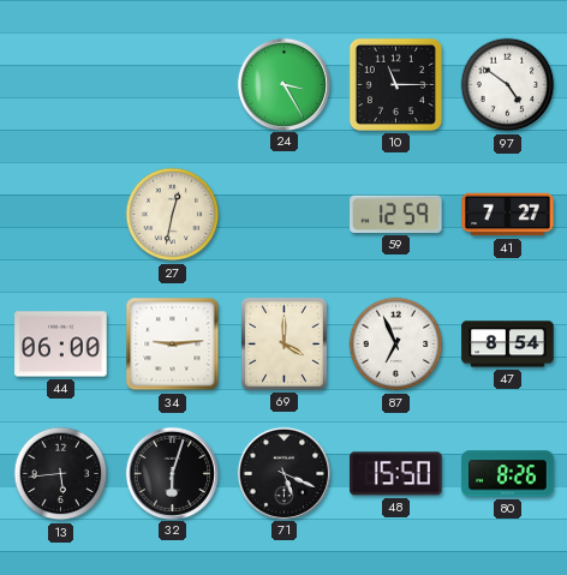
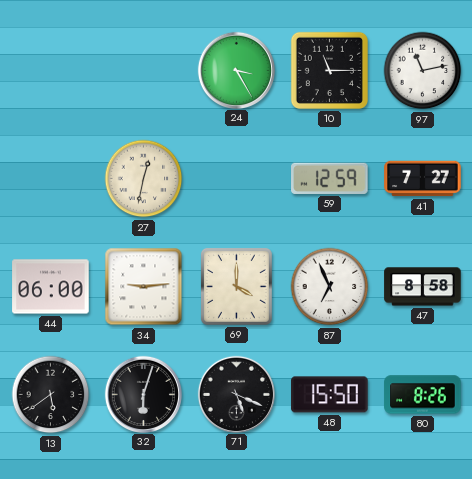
97: 4:51 -> 11:13 (423, 71)
47: 8:54 -> 8:58 (423, 287)
13: 5:44 -> 5:39 (51, 395)
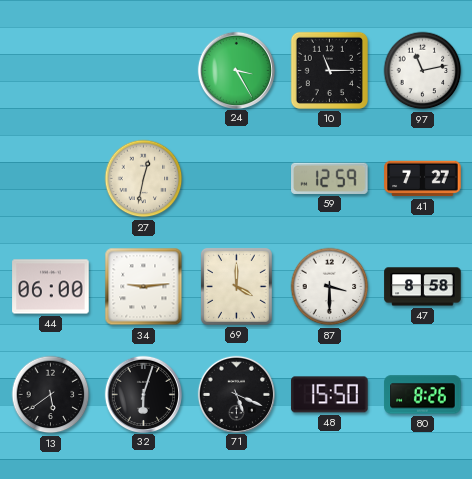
87: 6:56 -> 3:30 (330, 287)
